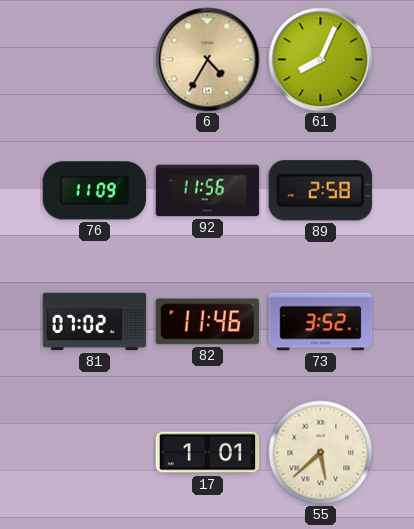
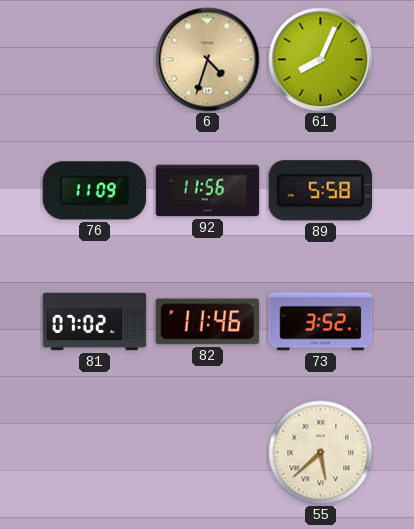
6: 4:35 -> 4:33 (208, 60)
89: 2:58 -> 5:58 (320, 191)
17: 1:01 -> none (208, 453)
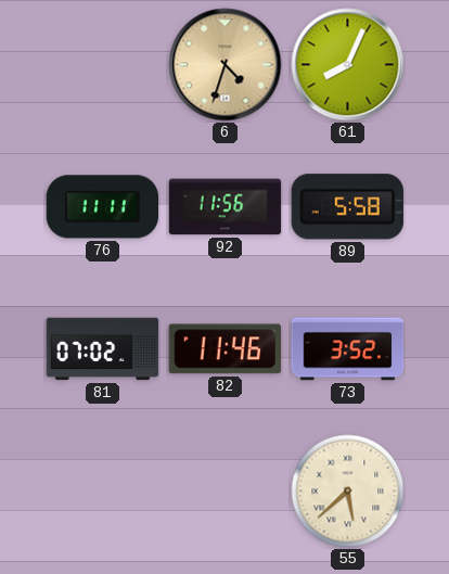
76: 11:09 -> 11:11 (103, 207)
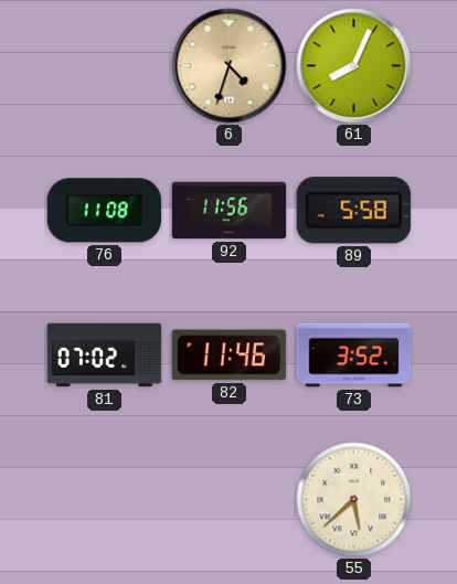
76: 11:11 -> 11:08 (105, 211)
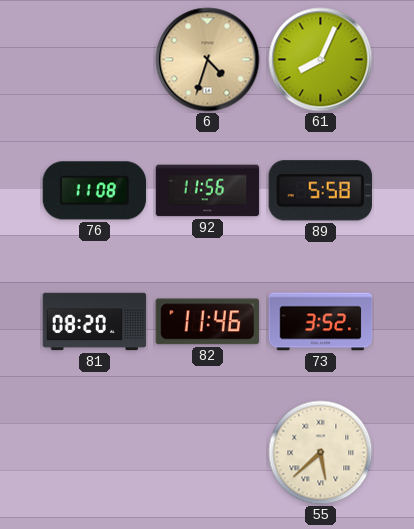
81: 07:02 -> 08:20 (95, 322)
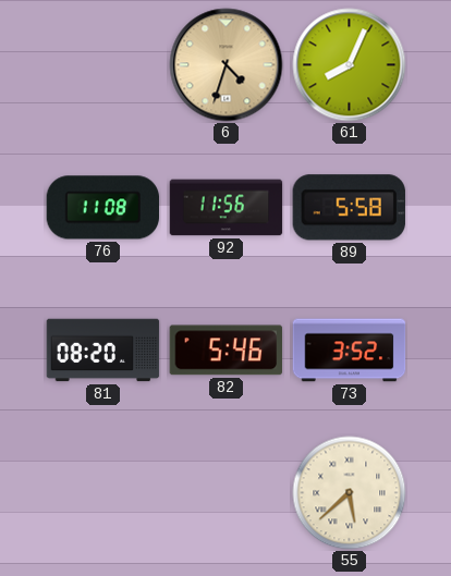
82: 11:46 -> 5:46 (227, 351)
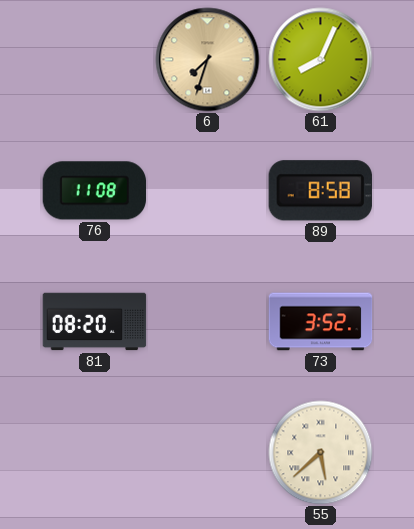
6: 4:33 -> 7:33 (208, 60)
92: 11:56 -> none (227, 208)
89: 5:58 -> 8:58 (320, 191)
82: 5:46 -> none (227, 351)
